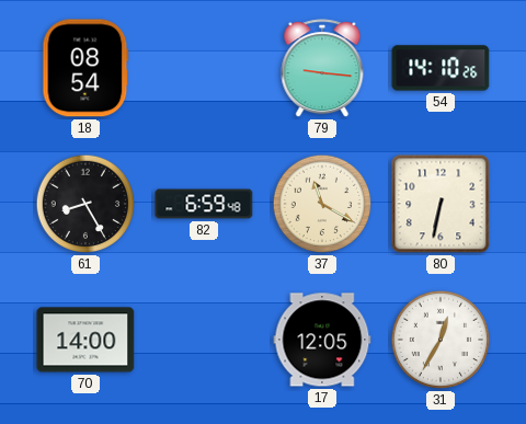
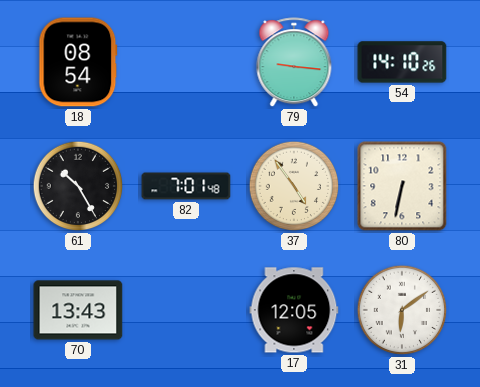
61: 8:25 -> 10:25 (78, 186)
82: 6:59 -> 7:01 (186, 186)
37: 11:20 -> 4:54 (294, 186)
70: 14:00 -> 13:43 (78, 310)
31: 12:35 -> 6:09 (402, 310)
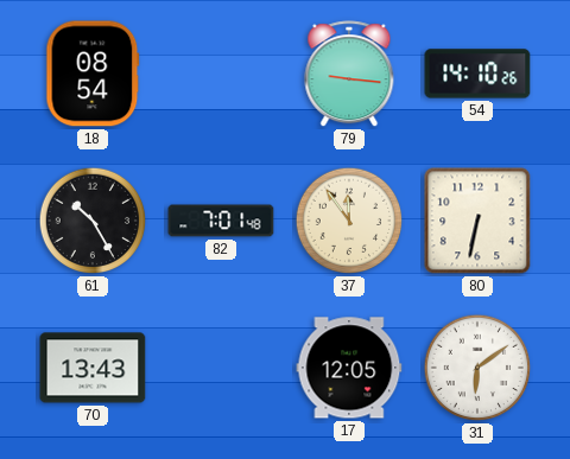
37: 4:54 -> 11:54 (349, 221)
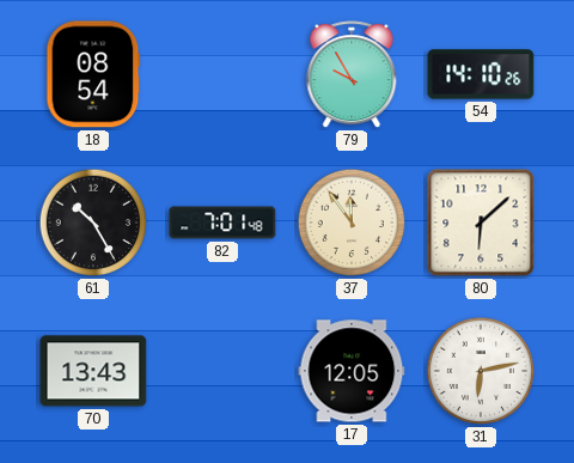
79: 9:16 -> 9:55 (352, 75)
80: 6:32 -> 6:08 (481, 223)
31: 6:09 -> 6:13 (481, 371)
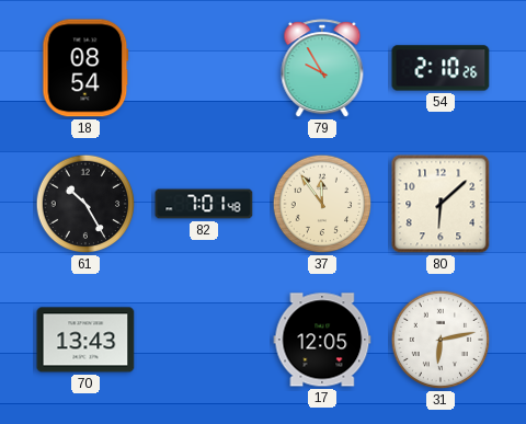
54: 14:10 -> 2:10 (441, 68)
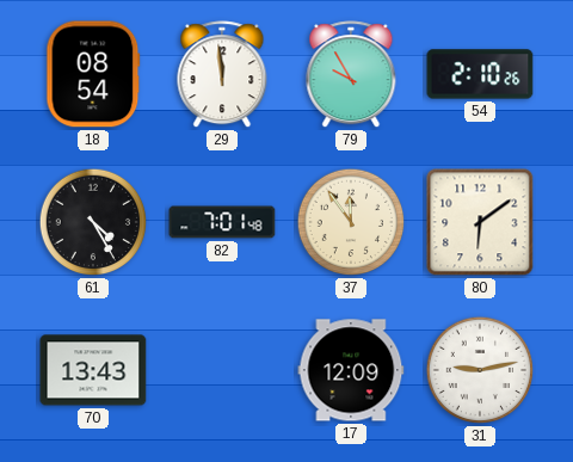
29: none -> 11:59 (222, 75)
61: 10:25 -> 4:25 (93, 222)
80: 6:08 -> 6:09 (480, 222)
17: 12:05 -> 12:09 (351, 370)
31: 6:13 -> 9:13 (480, 370)
